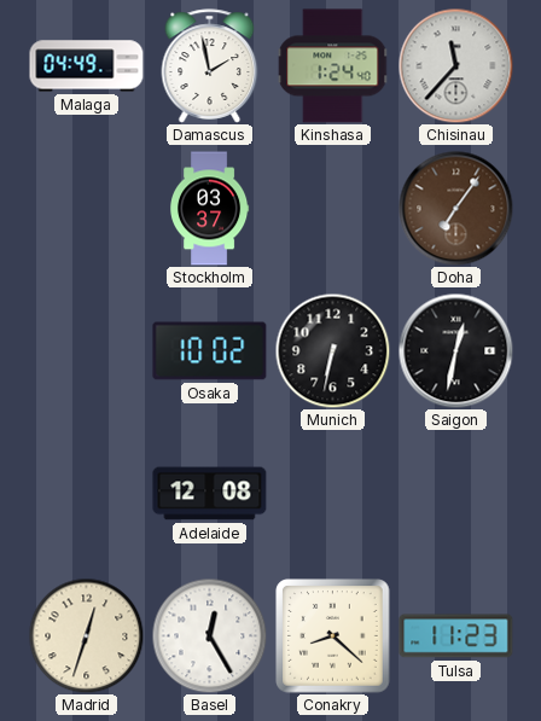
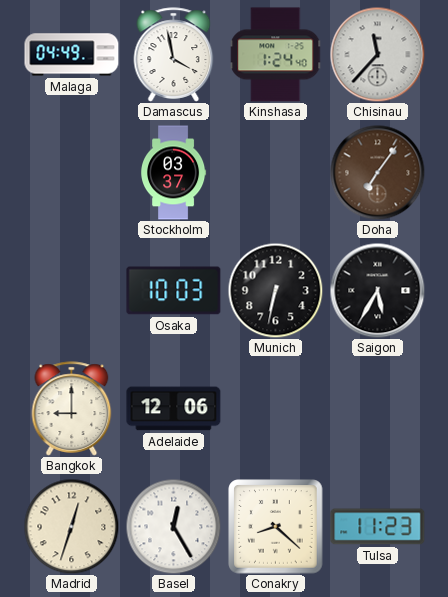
Damascus: 1:58 -> 3:58 (174, 55)
Osaka: 10:02 -> 10:03 (174, 291)
Saigon: 12:32 -> 5:35 (377, 290)
Bangkok: none -> 9:00 (72, 409)
Adelaide: 12:08 -> 12:06 (174, 409)
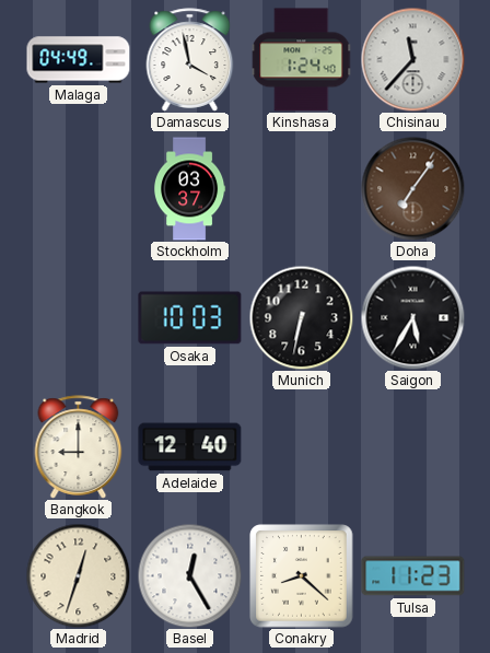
Adelaide: 12:06 -> 12:40 (190, 447)
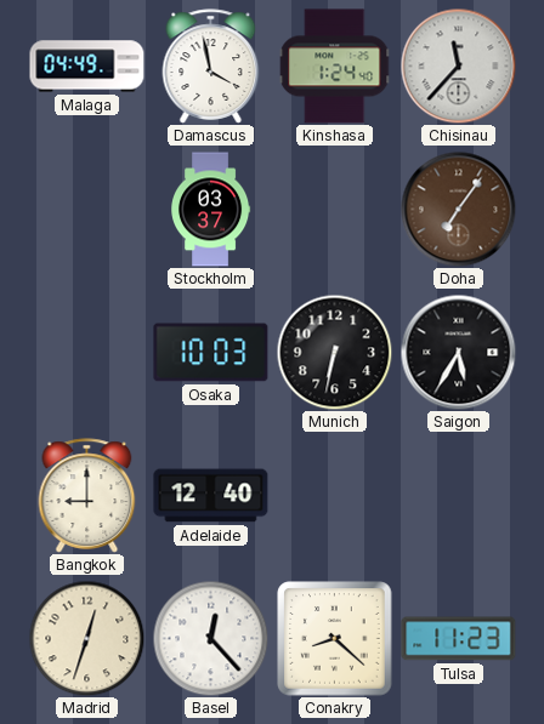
Basel: 12:25 -> 12:23 (210, 638)
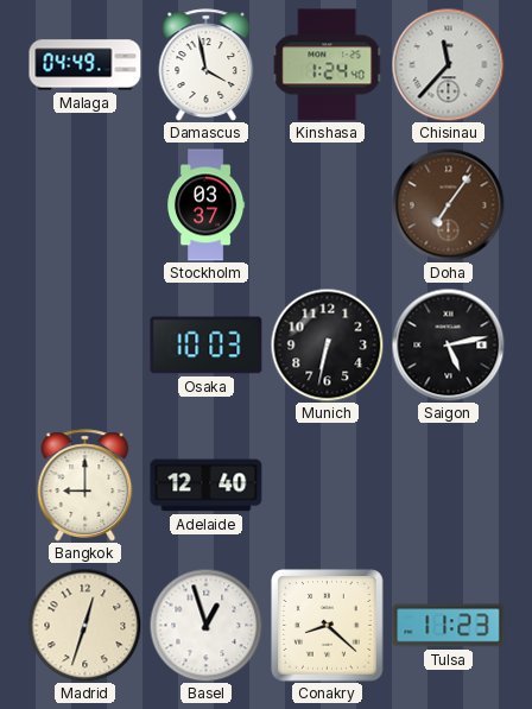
Saigon: 5:35 -> 5:13 (448, 344)
Basel: 12:23 -> 12:57 (205, 625)
